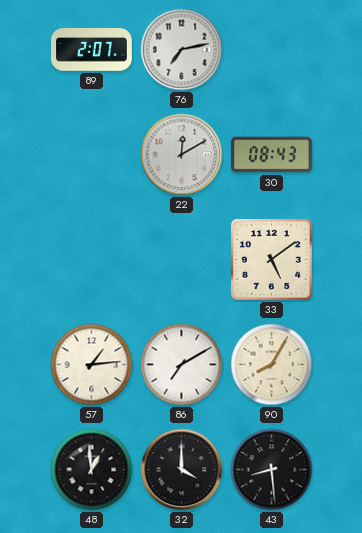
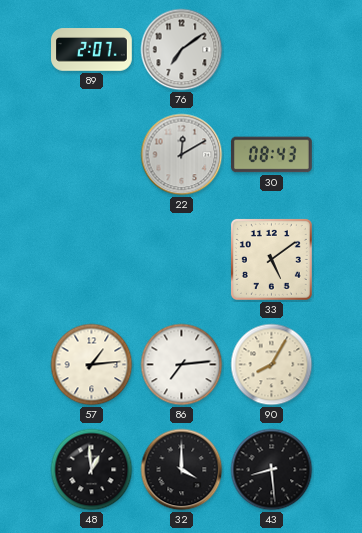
76: 7:13 -> 7:09 (182, 50)
86: 7:10 -> 7:14 (182, 365)
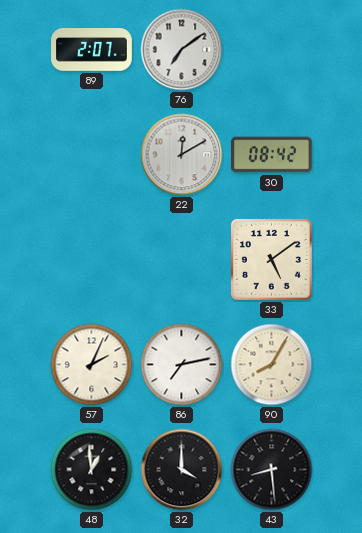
30: 08:43 -> 08:42 (272, 155)
57: 1:14 -> 2:04 (92, 365)
86: 7:14 -> 7:13 (182, 365)
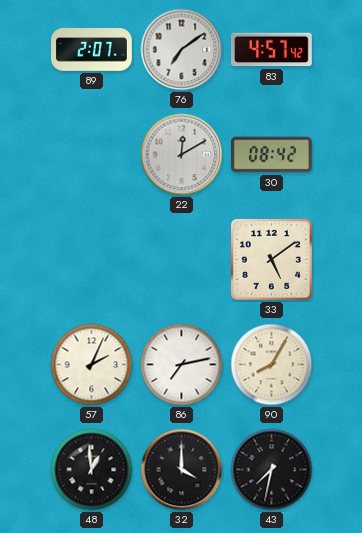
83: none -> 4:57 (272, 50)
43: 8:29 -> 7:32 (272, 470)
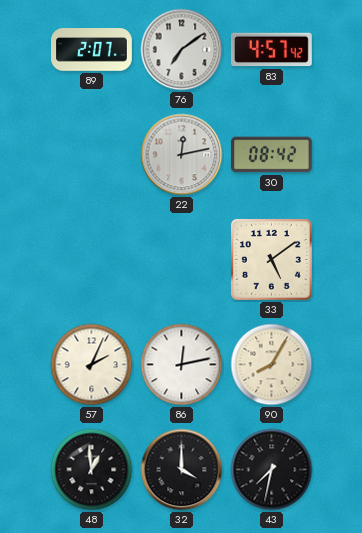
22: 12:10 -> 12:13 (182, 155)
86: 7:13 -> 12:13 (182, 365)
